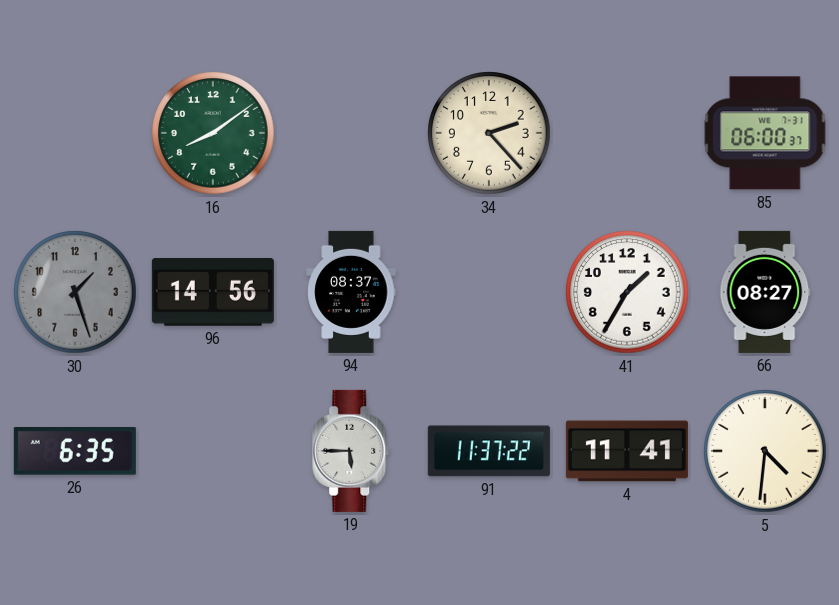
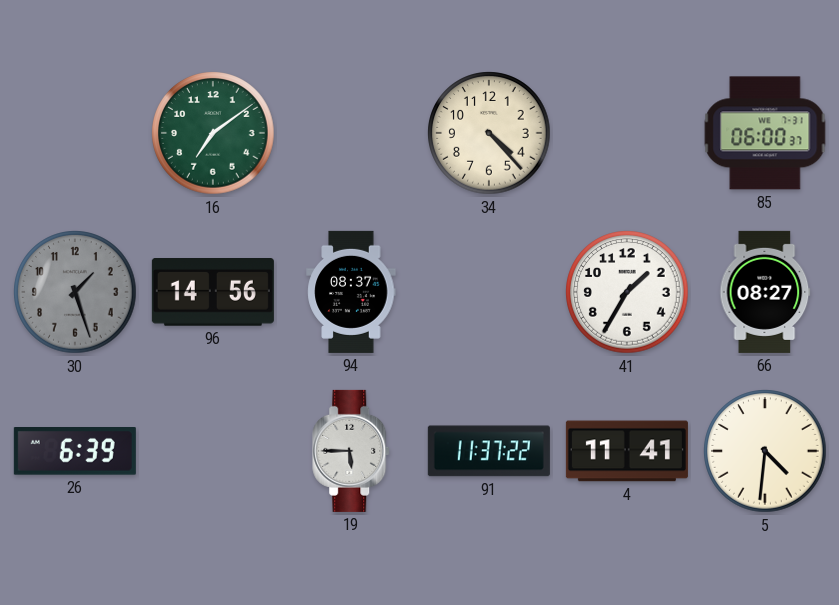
16: 8:09 -> 7:09 (213, 133)
34: 2:23 -> 4:23 (489, 133)
26: 6:35 -> 6:39 (75, 452)
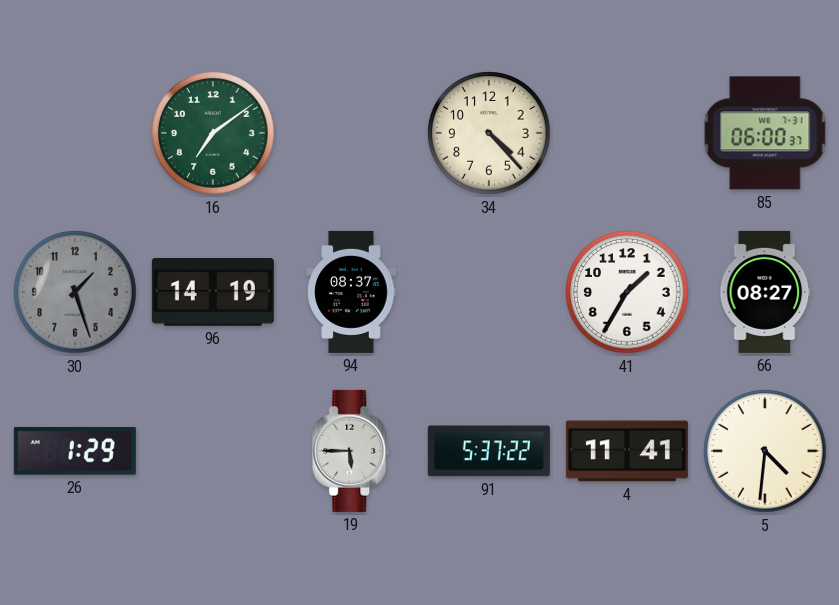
96: 14:56 -> 14:19 (213, 293)
26: 6:39 -> 1:29 (75, 452)
91: 11:37 -> 5:37 (489, 451)
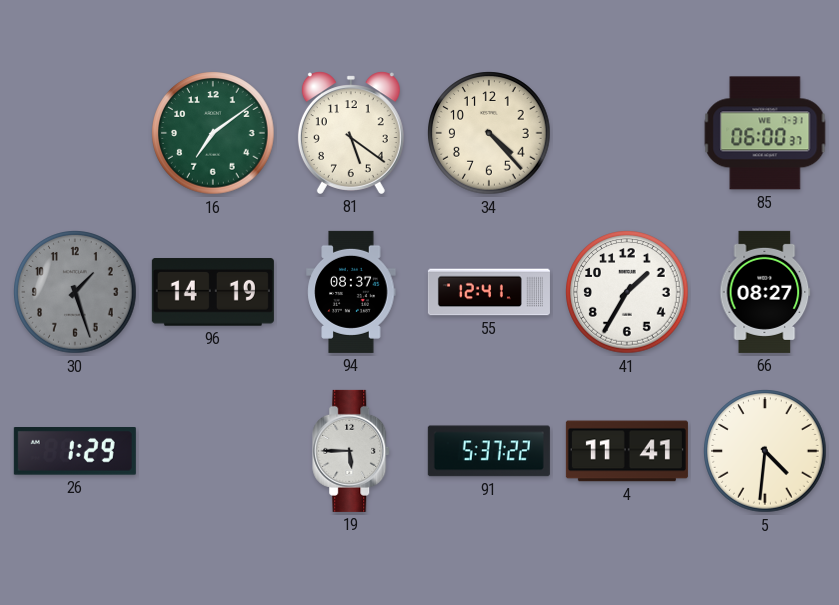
81: none -> 5:21 (351, 133)
55: none -> 12:41 (489, 292)
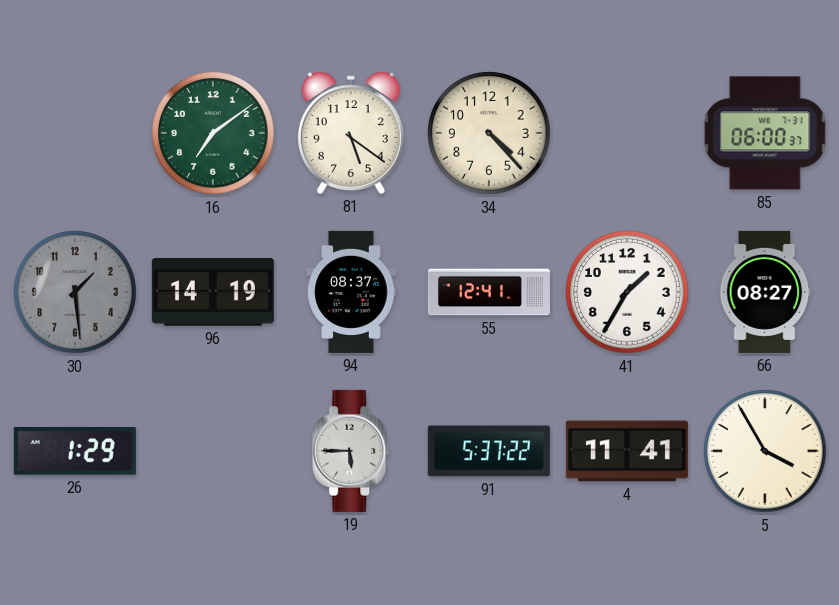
30: 1:27 -> 1:29 (75, 292)
5: 4:31 -> 3:55 (765, 451)
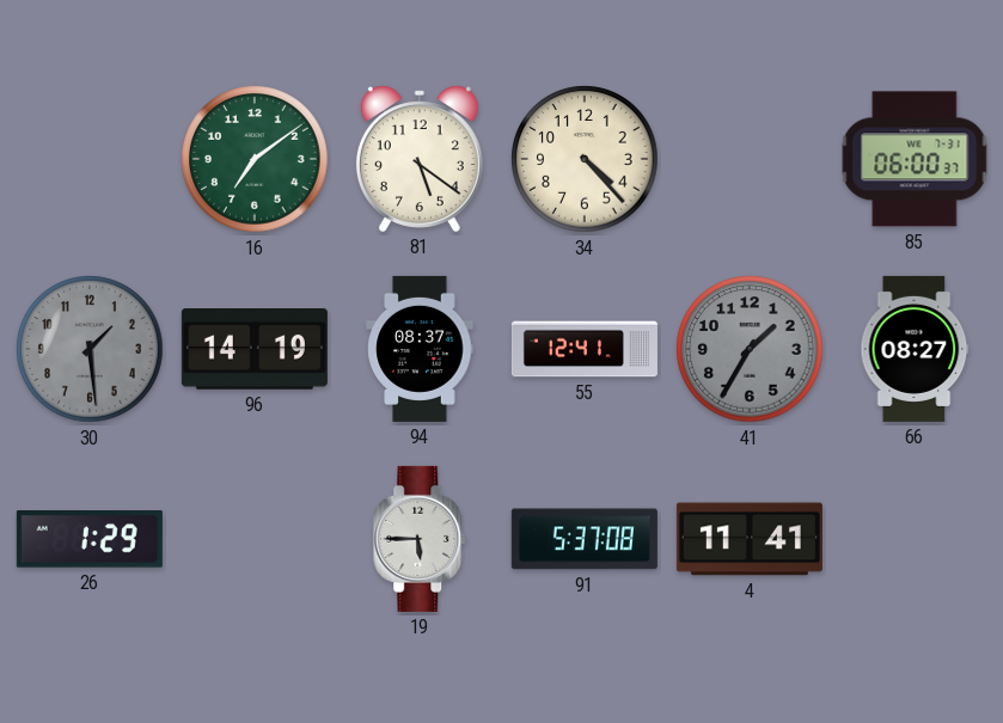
41 dial: white -> grey (750, 349)
91: 5:37:22 -> 5:37:08 (585, 539)
5: 3:55 -> none (765, 451)
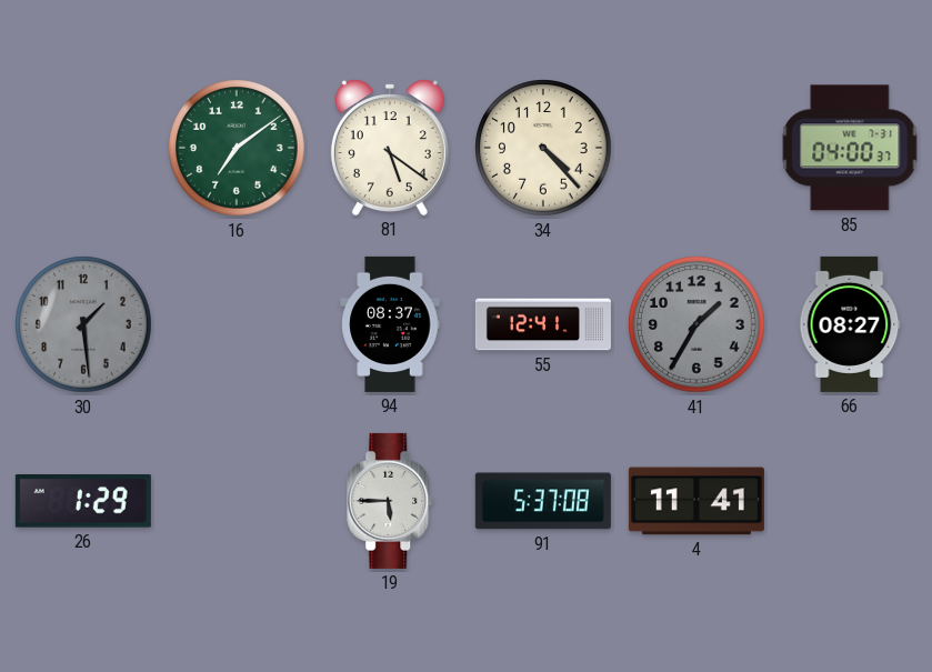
85: 06:00 -> 04:00 (850, 148)
96: 14:19 -> none (255, 350)
